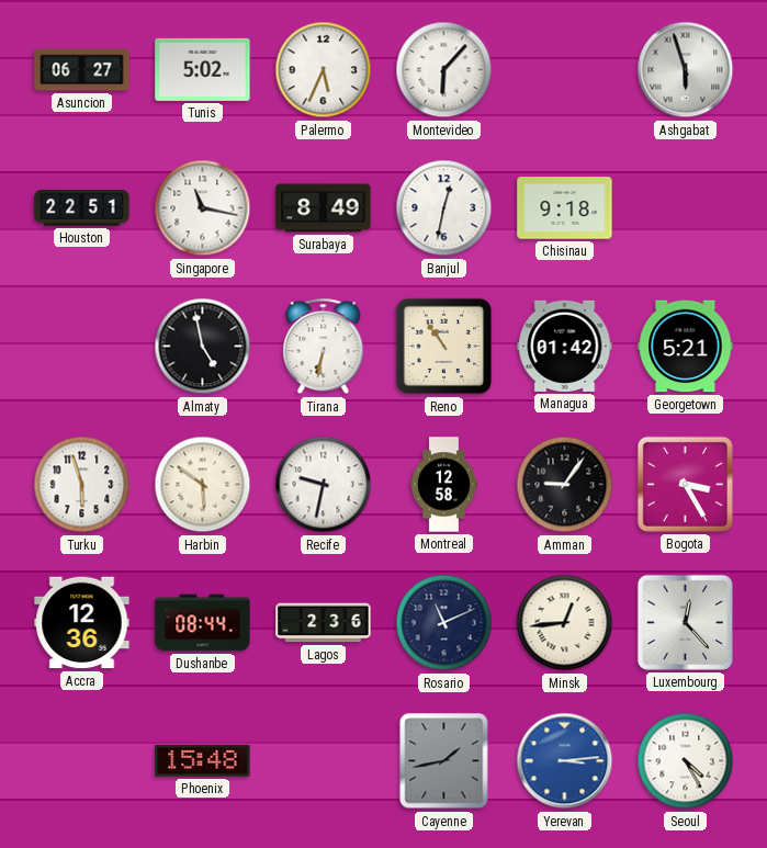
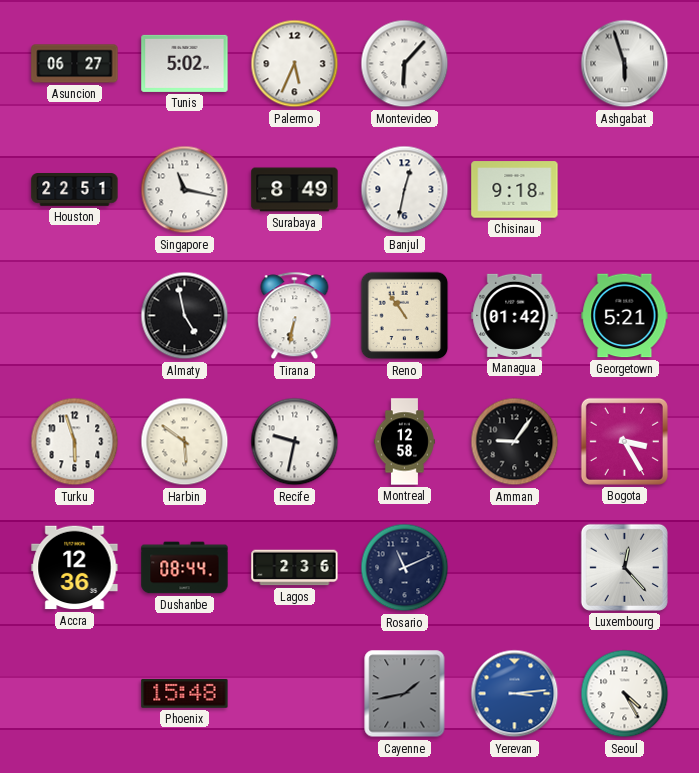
Minsk: 12:44 -> none (565, 623)
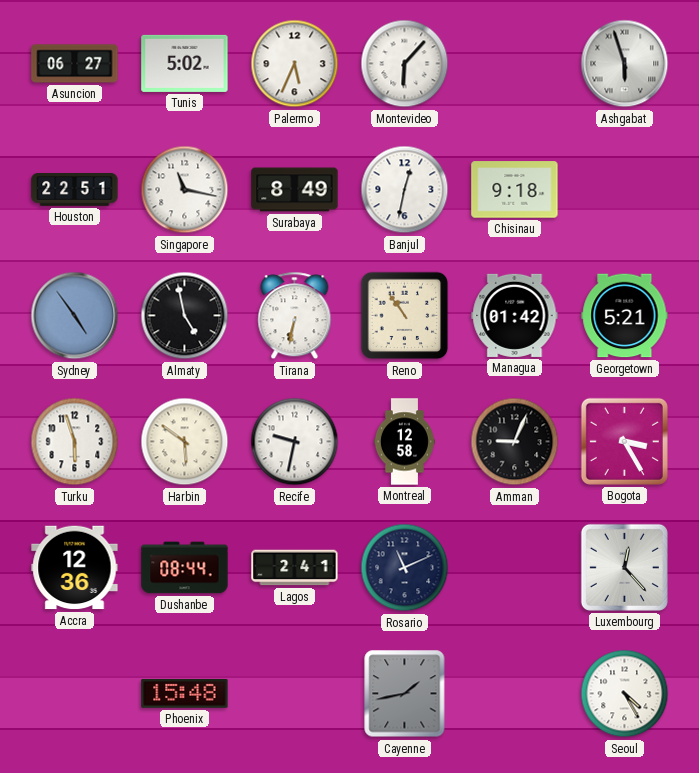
Sydney: none -> 4:54 (75, 316)
Amman: 9:06 -> 9:04 (515, 442)
Lagos: 2:36 -> 2:41 (295, 568)
Yerevan: 3:14 -> none (515, 694)
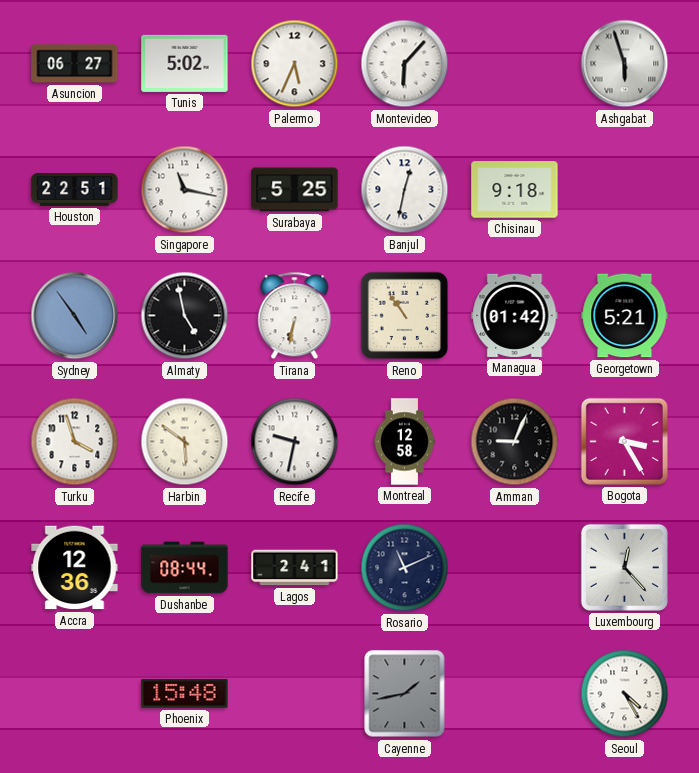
Surabaya: 8:49 -> 5:25 (295, 190)
Turku: 5:57 -> 3:57 (75, 442)
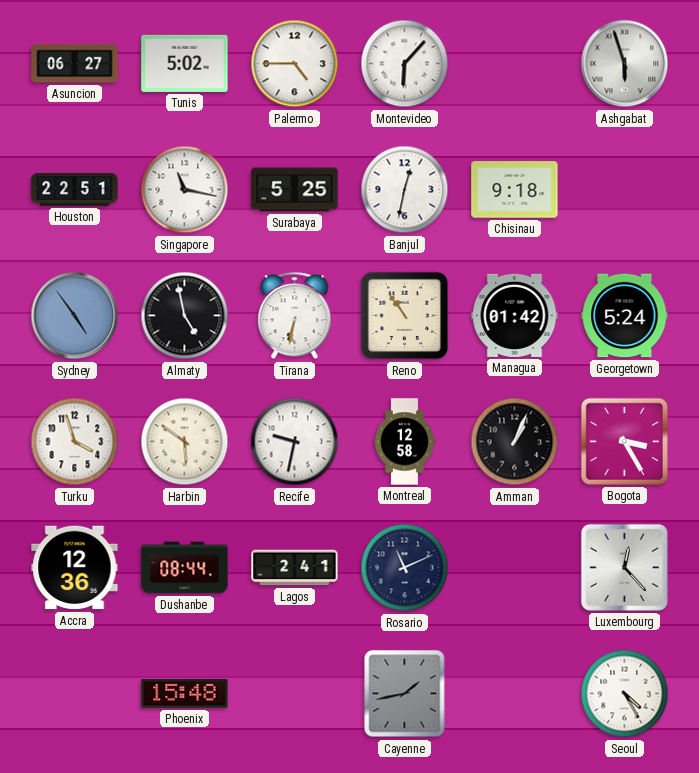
Palermo: 5:34 -> 4:45 (295, 64)
Georgetown: 5:21 -> 5:24 (625, 316)
Amman: 9:04 -> 1:04 (515, 442)
